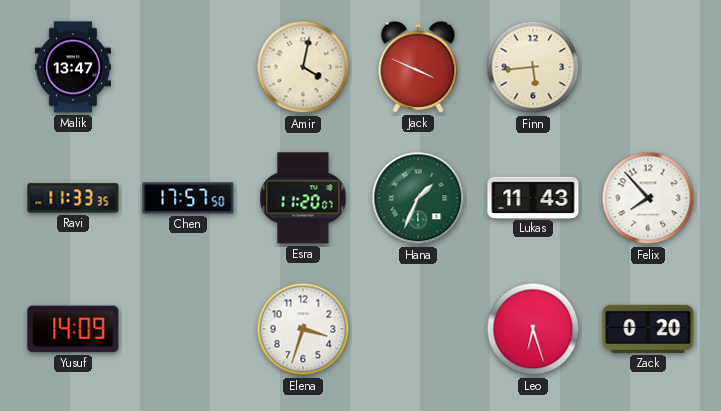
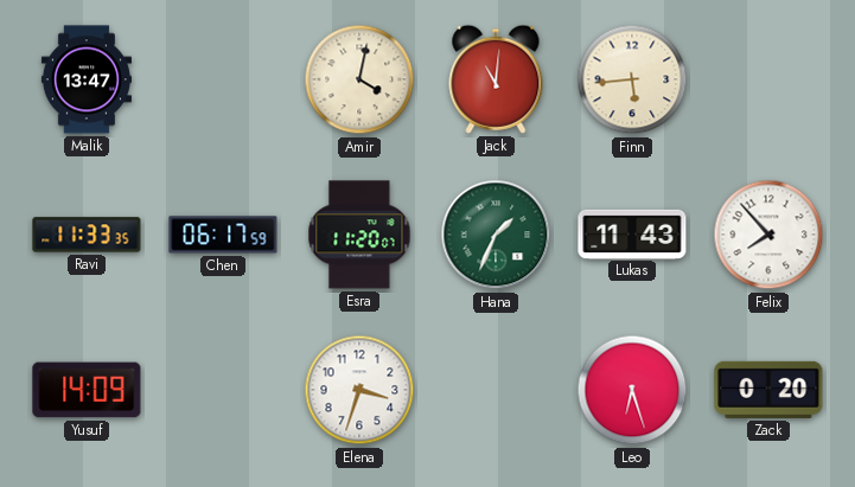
Jack: 3:49 -> 11:01 (496, 79)
Chen: 17:57 -> 06:17 (223, 235)
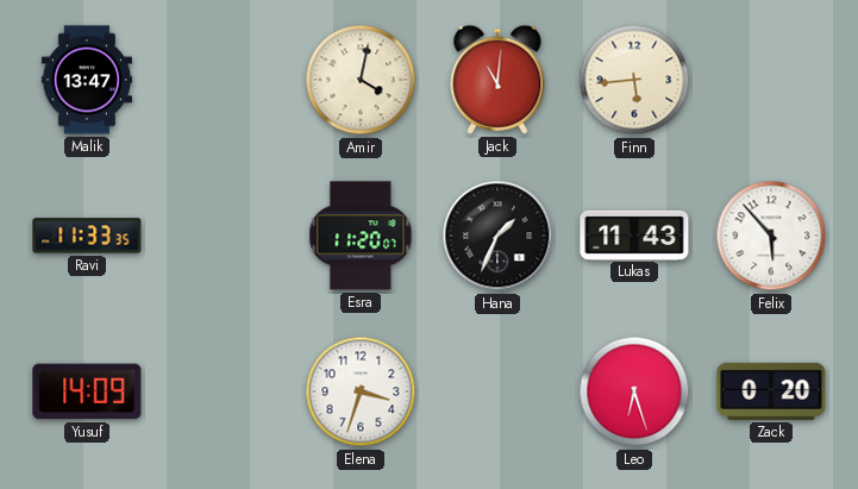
Chen: 06:17 -> none (223, 235)
Hana dial: green -> black (497, 236)
Felix: 7:53 -> 5:53 (771, 236)
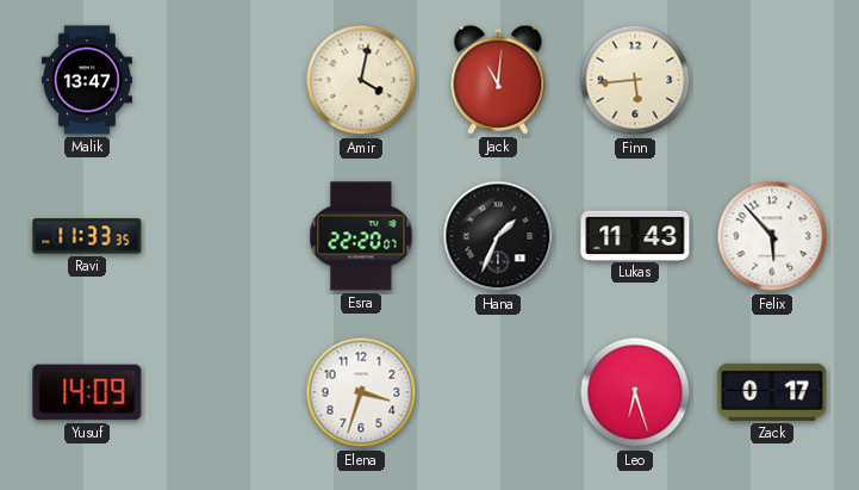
Esra: 11:20 -> 22:20 (361, 236)
Zack: 0:20 -> 0:17 (772, 392)
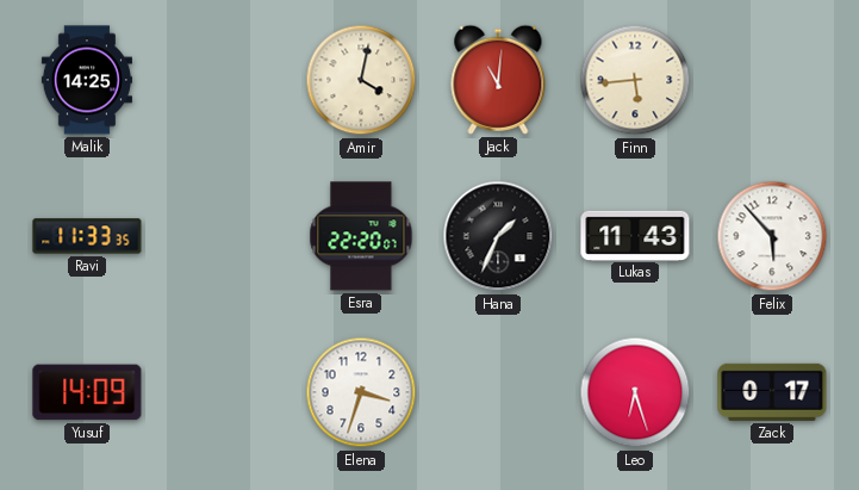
Malik: 13:47 -> 14:25 (87, 80)
